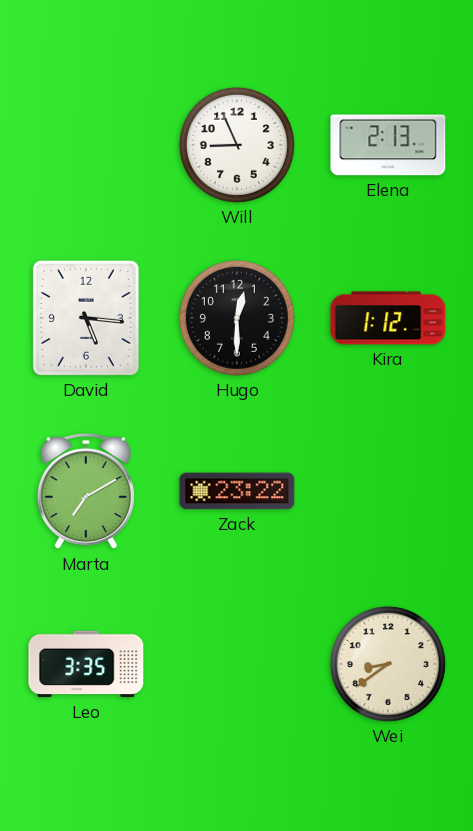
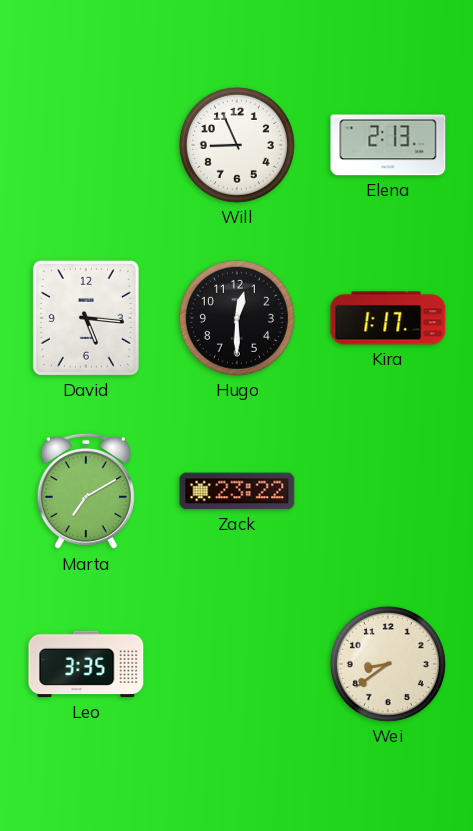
Kira: 1:12 -> 1:17 (388, 318)
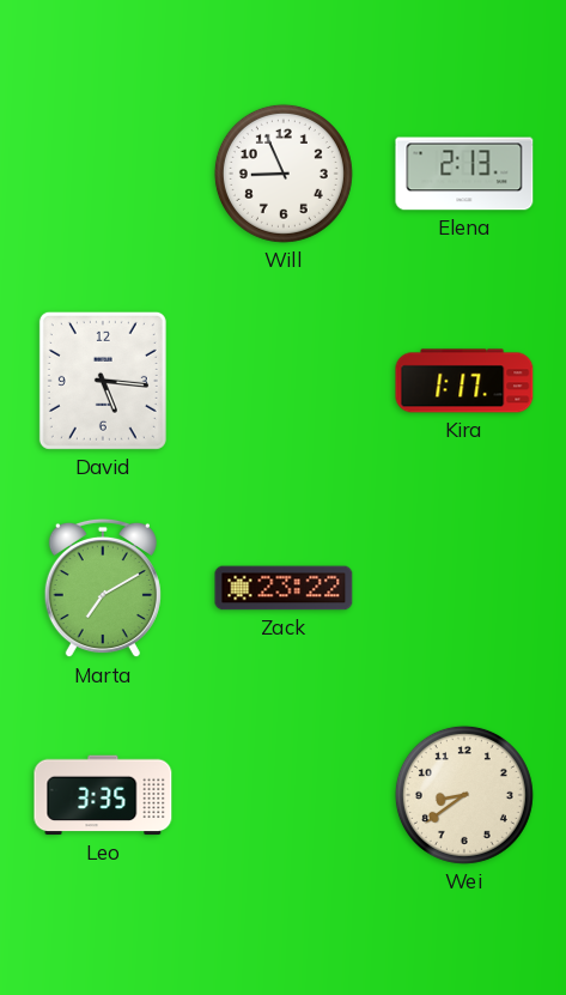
Hugo: 12:30 -> none (237, 318)
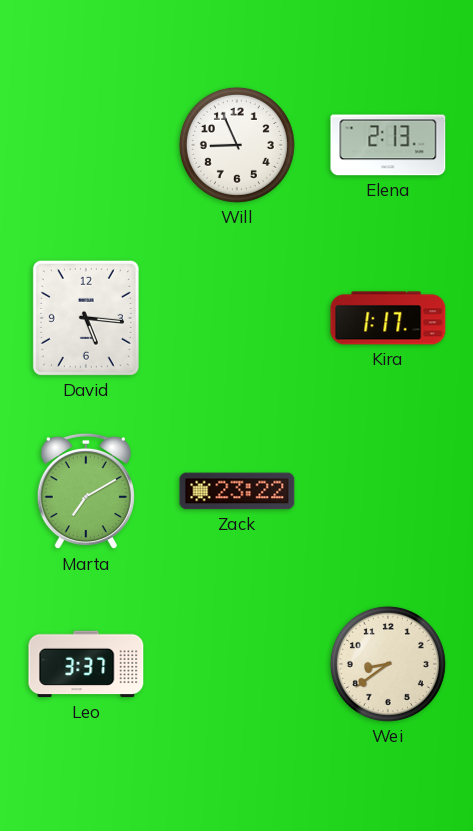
Leo: 3:35 -> 3:37 (86, 664)
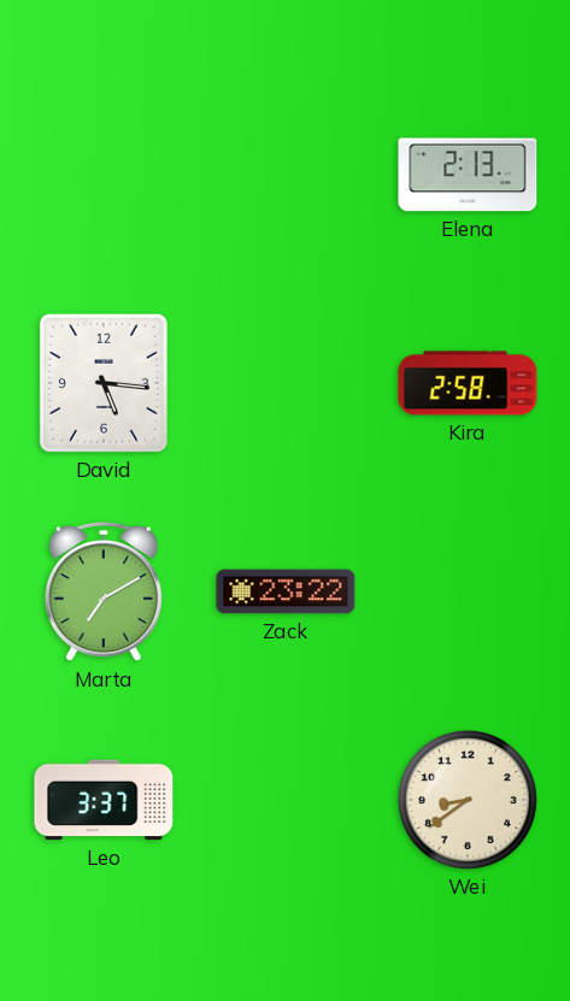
Will: 8:56 -> none (237, 145)
Kira: 1:17 -> 2:58 (468, 383)
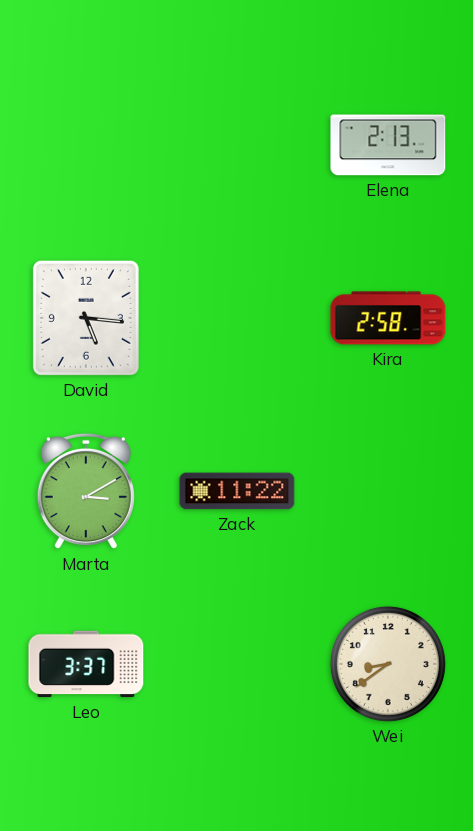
Marta: 7:10 -> 3:10 (86, 491)
Zack: 23:22 -> 11:22 (237, 491)
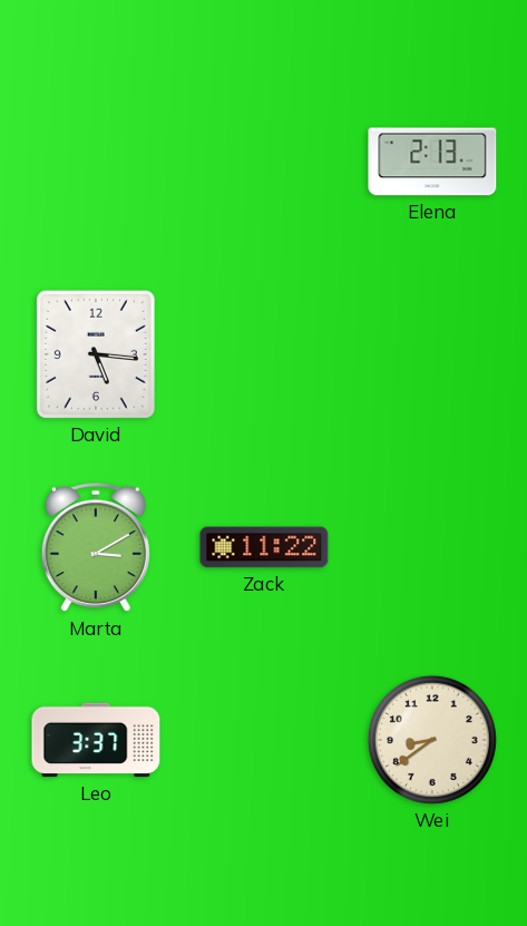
Kira: 2:58 -> none (388, 318)
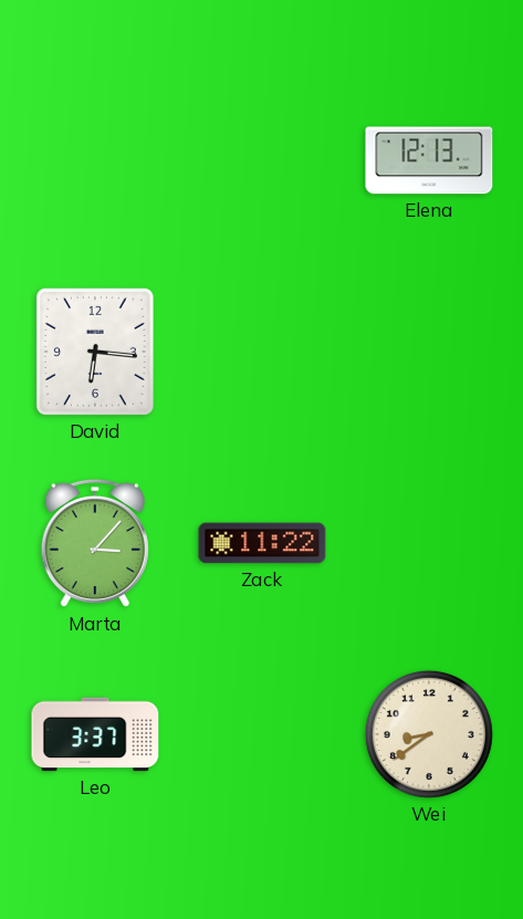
Elena: 2:13 -> 12:13 (429, 160)
David: 5:16 -> 6:16 (95, 352)
Marta: 3:10 -> 3:07 (95, 543)
